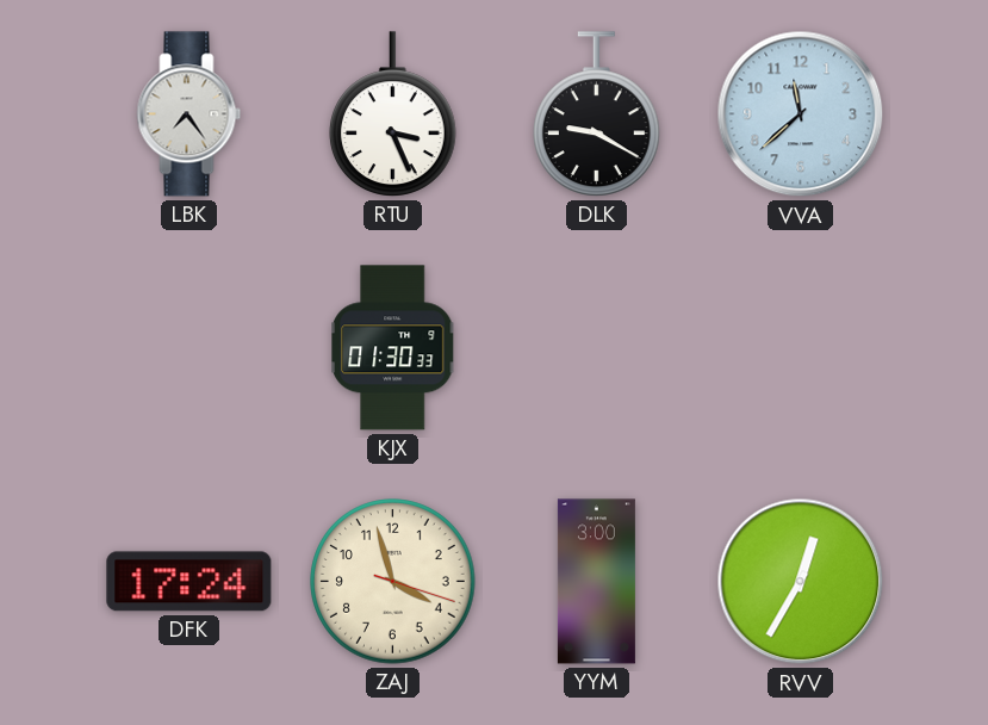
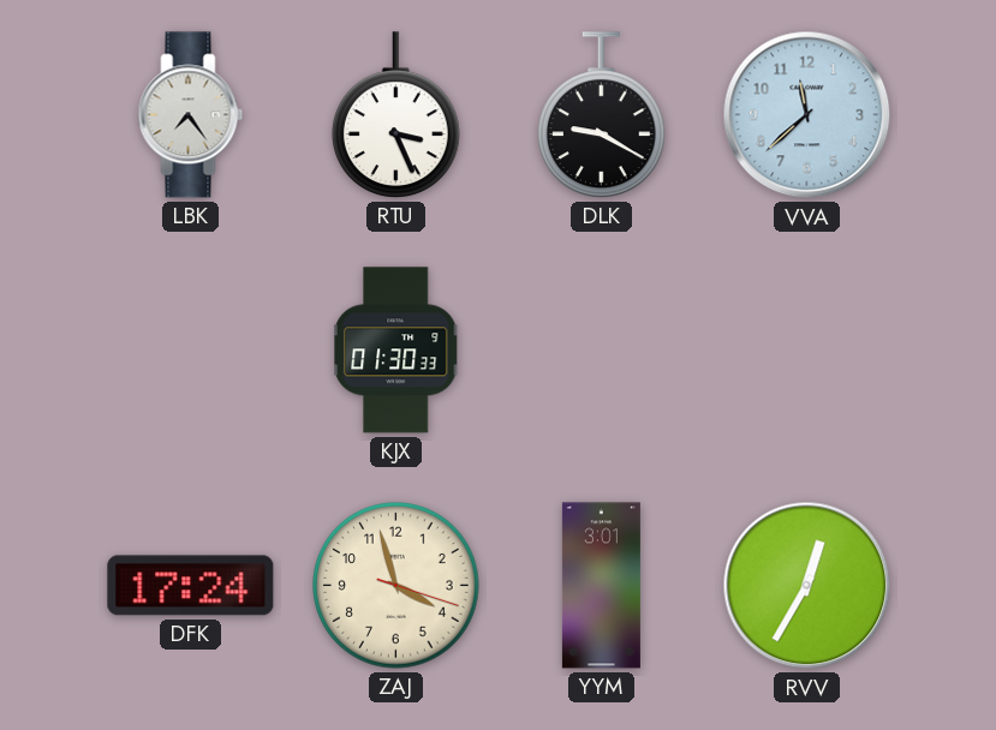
YYM: 3:00 -> 3:01 (601, 586)
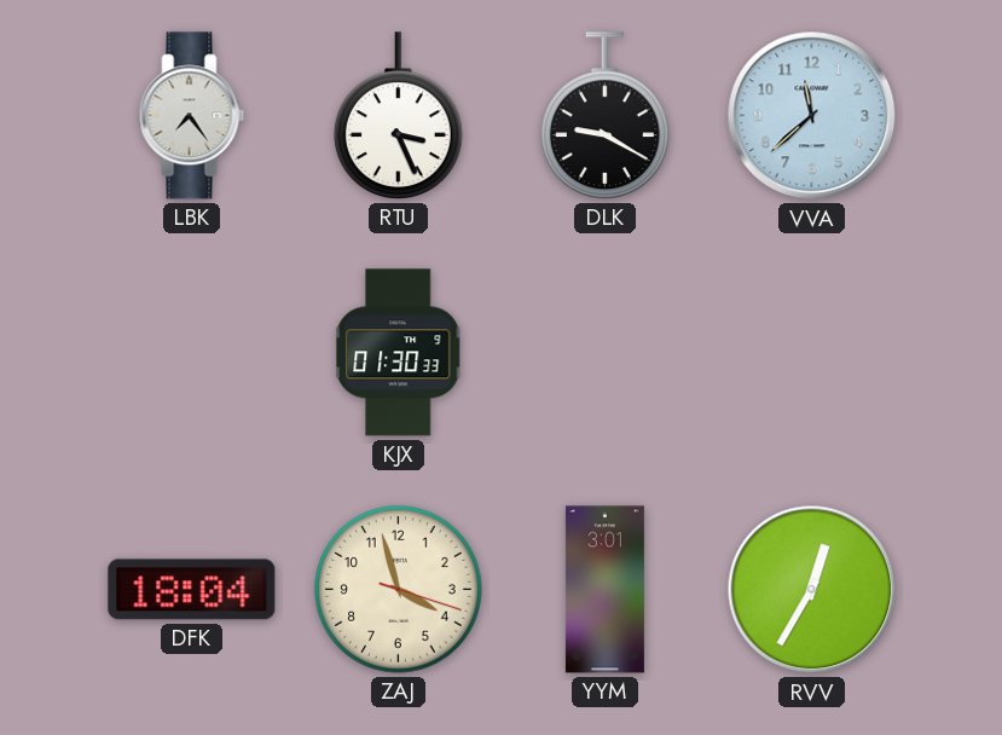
DFK: 17:24 -> 18:04 (192, 590)
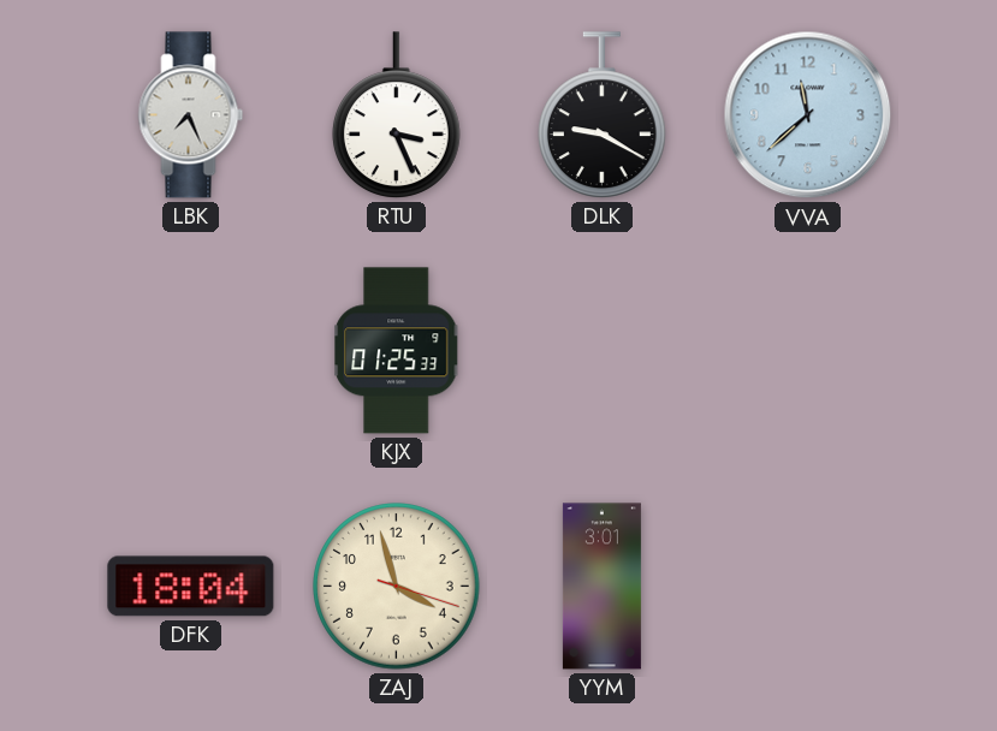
LBK: 7:24 -> 7:26 (191, 115)
KJX: 01:30 -> 01:25 (397, 351)
RVV: 12:35 -> none (812, 590)
